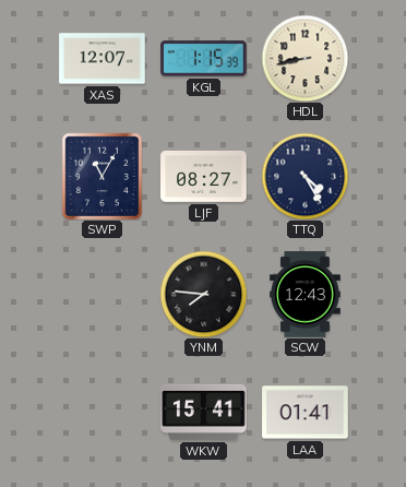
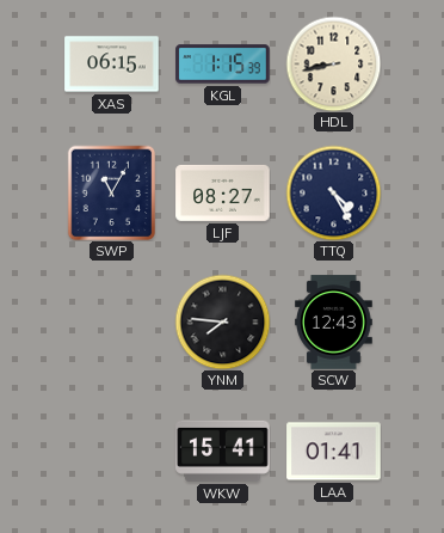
XAS: 12:07 -> 06:15 (112, 65)
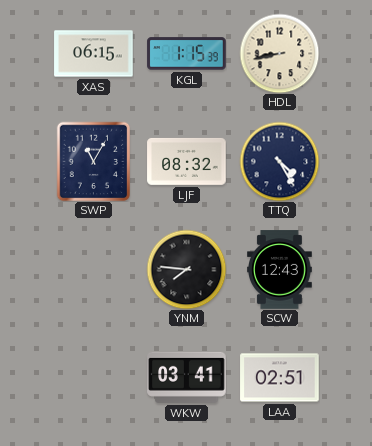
LJF: 08:27 -> 08:32 (187, 161)
WKW: 15:41 -> 03:41 (187, 377)
LAA: 01:41 -> 02:51 (280, 378)
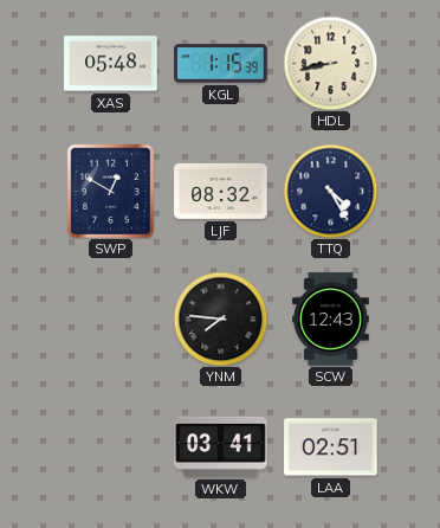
XAS: 06:15 -> 05:48 (111, 64)
SWP: 11:05 -> 12:50 (111, 191)
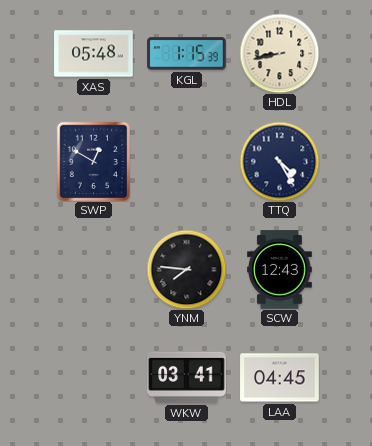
LJF: 08:32 -> none (221, 191)
LAA: 02:51 -> 04:45 (280, 378)
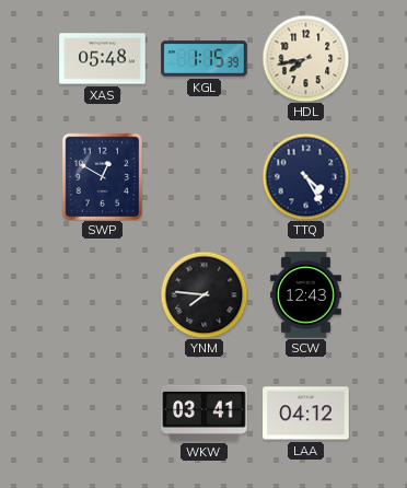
HDL: 8:43 -> 7:43 (305, 58)
LAA: 04:45 -> 04:12 (306, 414)
